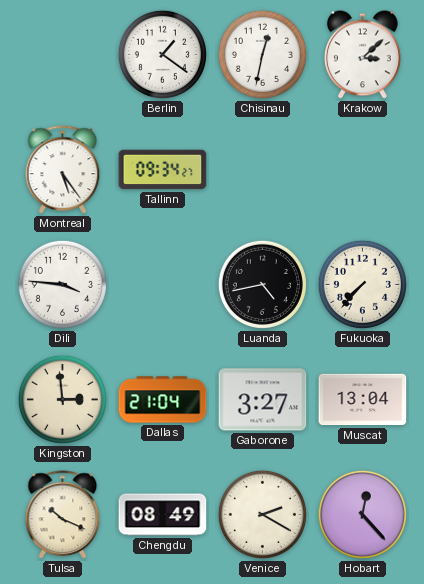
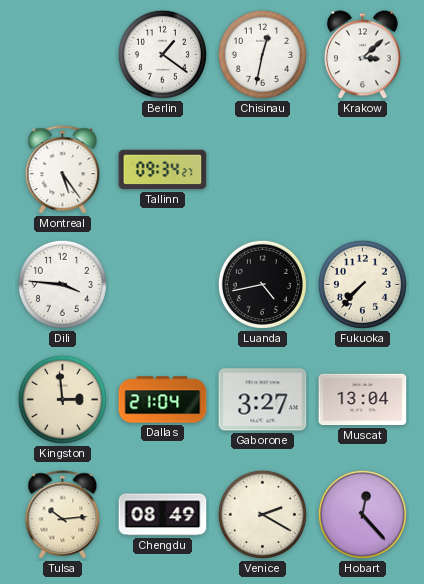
Tulsa: 10:19 -> 10:14 (63, 515)
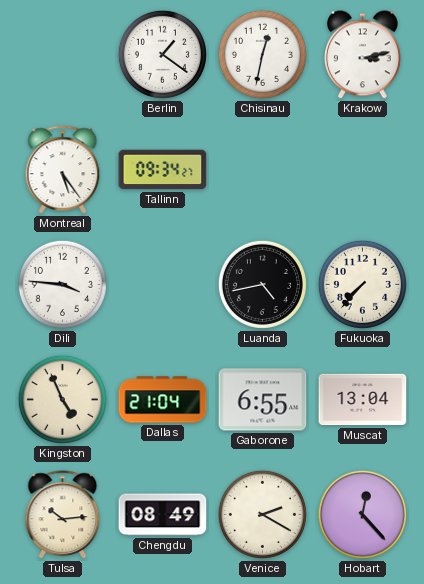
Krakow: 3:08 -> 3:13 (363, 55)
Kingston: 2:59 -> 4:56 (62, 399)
Gaborone: 3:27 -> 6:55 (263, 400)
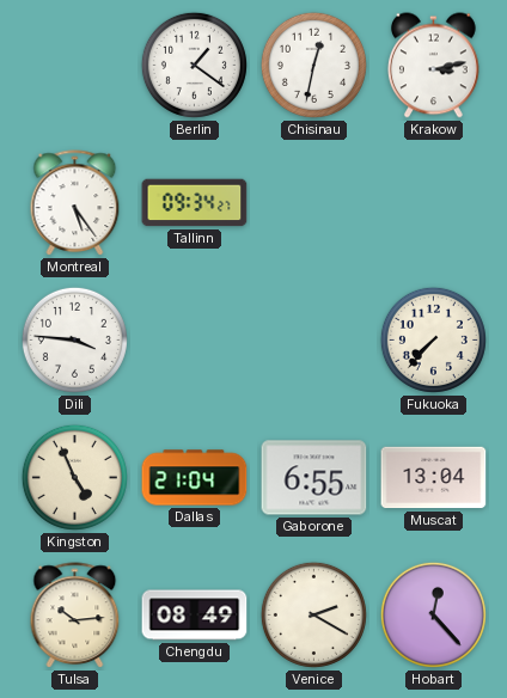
Luanda: 4:43 -> none (262, 284)
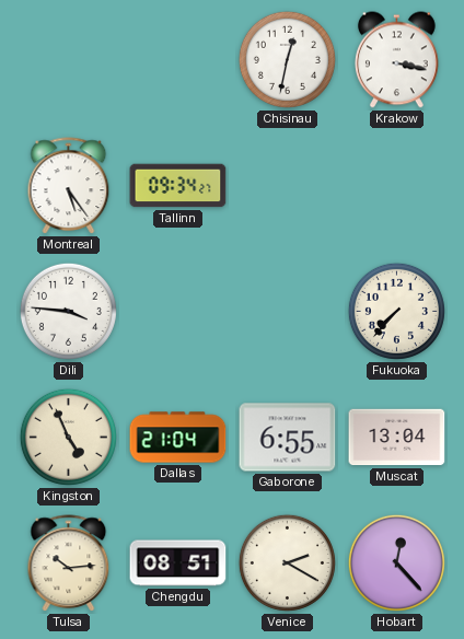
Berlin: 1:21 -> none (194, 65)
Krakow: 3:13 -> 3:17 (397, 60)
Chengdu: 08:49 -> 08:51 (178, 564)
